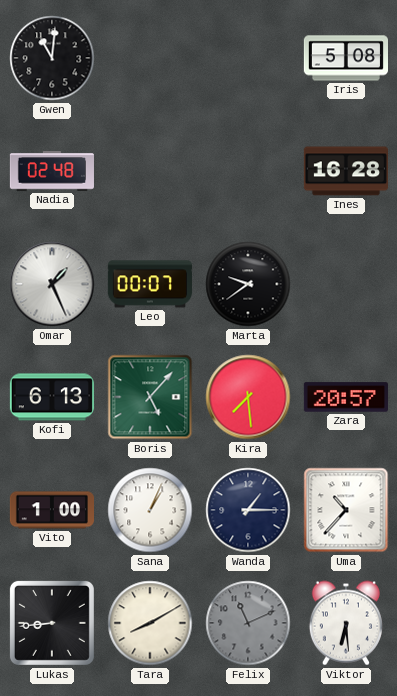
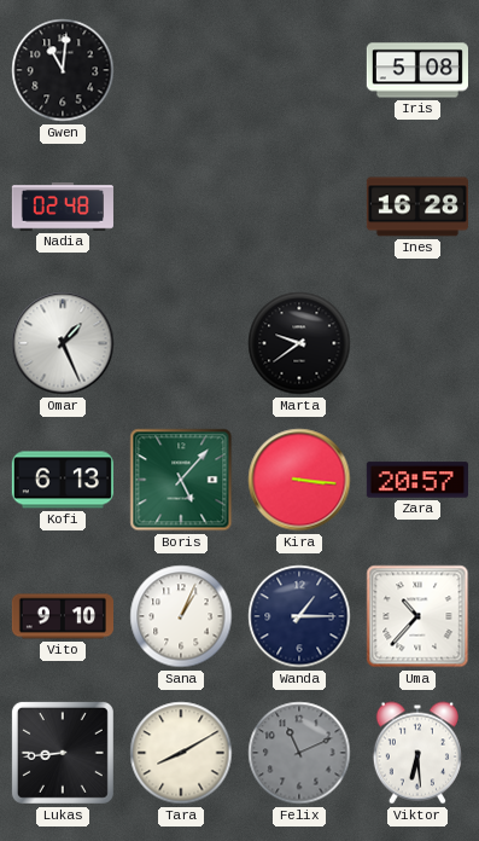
Leo: 00:07 -> none (150, 284)
Kira: 7:29 -> 3:16 (299, 480)
Vito: 1:00 -> 9:10 (62, 616)
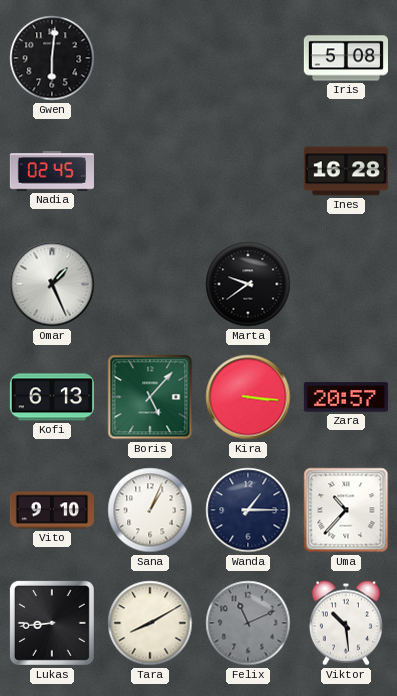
Gwen: 11:01 -> 6:01 (52, 58)
Nadia: 02:48 -> 02:45 (52, 171)
Viktor: 6:29 -> 10:29 (346, 623)
